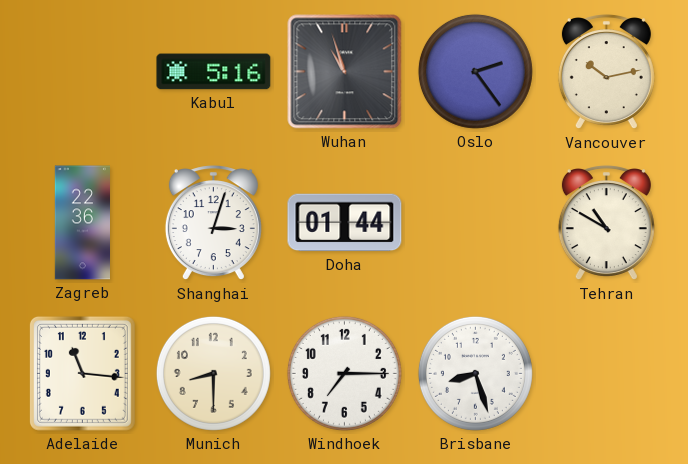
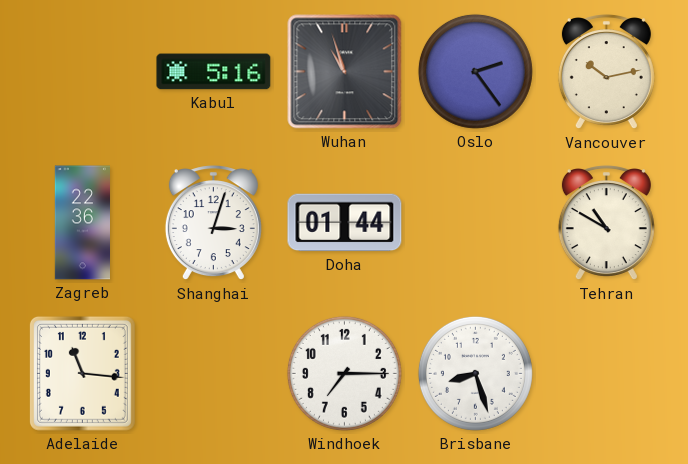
Munich: 8:30 -> none (213, 373)
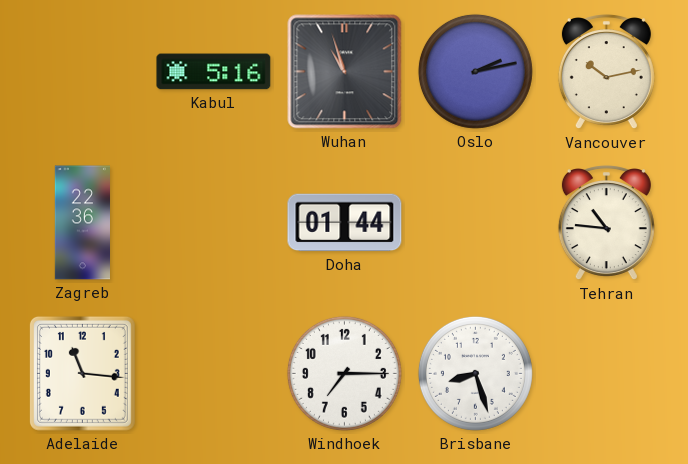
Oslo: 2:24 -> 2:13 (475, 71)
Shanghai: 3:03 -> none (213, 223)
Tehran: 10:50 -> 10:46 (606, 223)
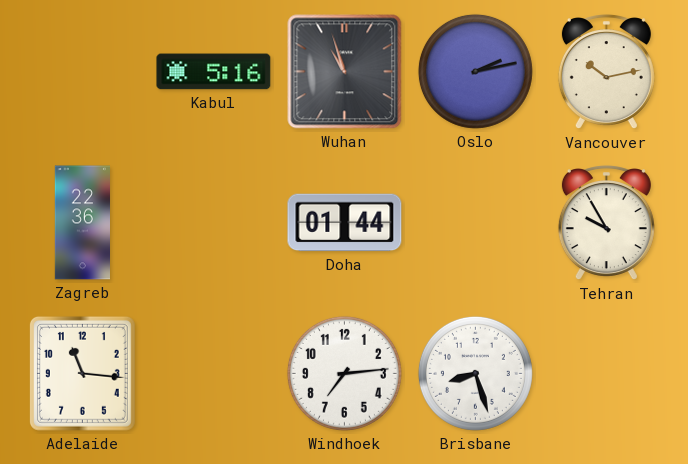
Tehran: 10:46 -> 9:55 (606, 223)
Windhoek: 7:15 -> 7:14 (344, 373)
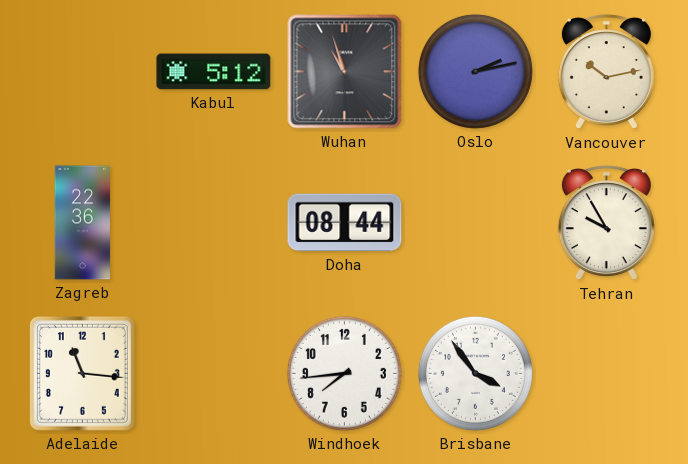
Kabul: 5:16 -> 5:12 (214, 72)
Doha: 01:44 -> 08:44 (345, 223)
Windhoek: 7:14 -> 7:44 (344, 373)
Brisbane: 8:27 -> 3:54 (475, 373)
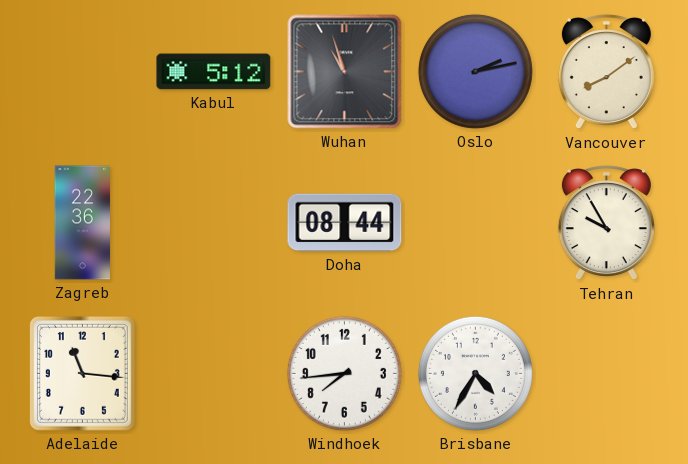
Vancouver: 10:13 -> 8:09 (606, 72)
Brisbane: 3:54 -> 4:35 (475, 373)
